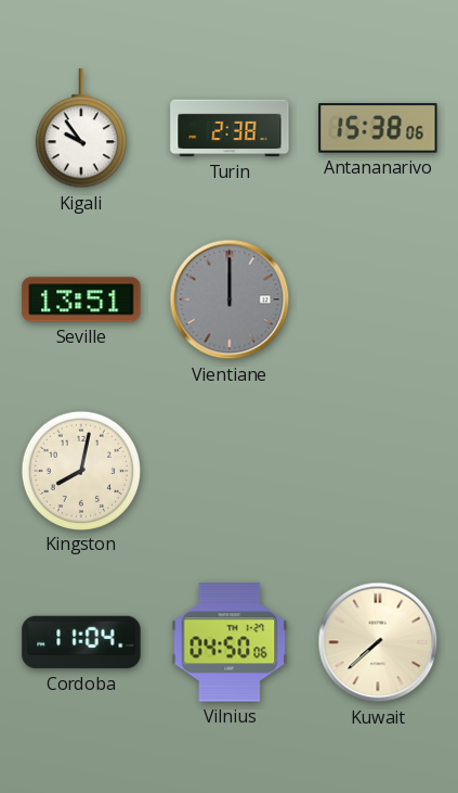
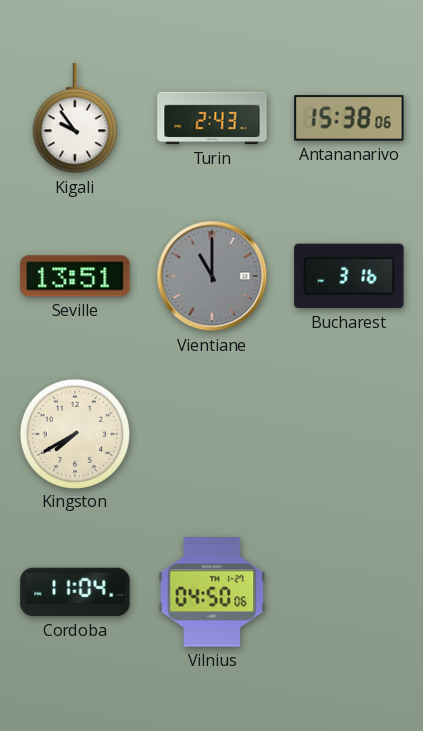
Turin: 2:38 -> 2:43 (212, 118)
Vientiane: 12:00 -> 11:00 (212, 276)
Bucharest: none -> 3:16 (349, 276)
Kingston: 8:02 -> 7:40 (74, 433)
Kuwait: 7:38 -> none (378, 642)
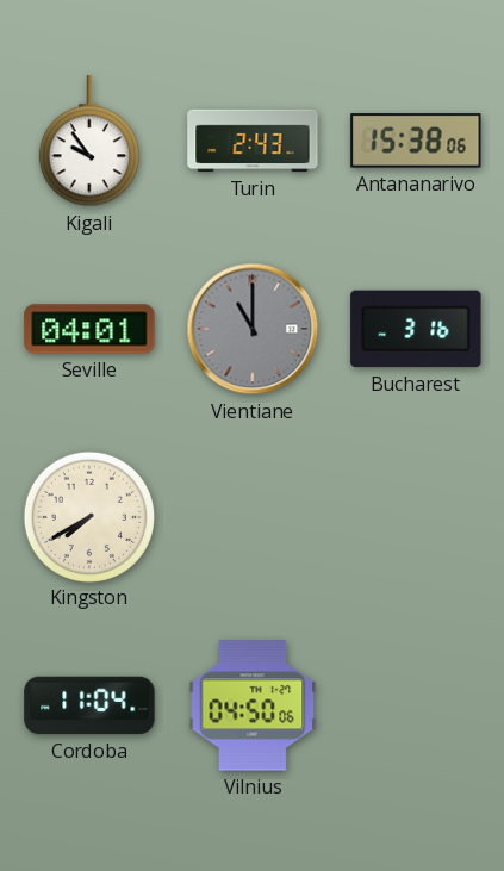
Seville: 13:51 -> 04:01 (89, 329)
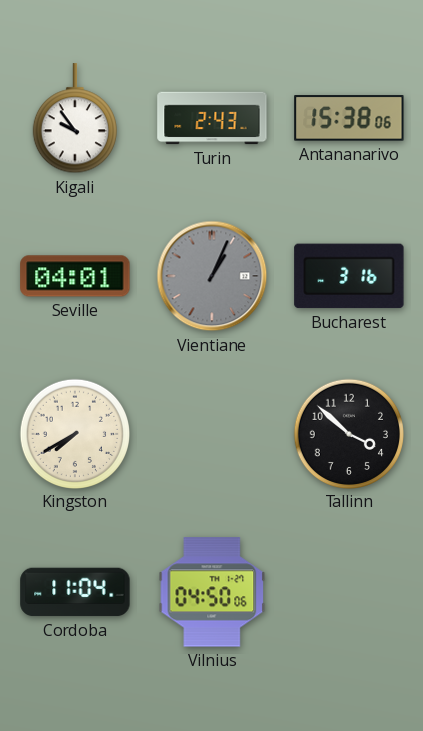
Vientiane: 11:00 -> 1:04 (212, 276)
Tallinn: none -> 3:52 (348, 433)
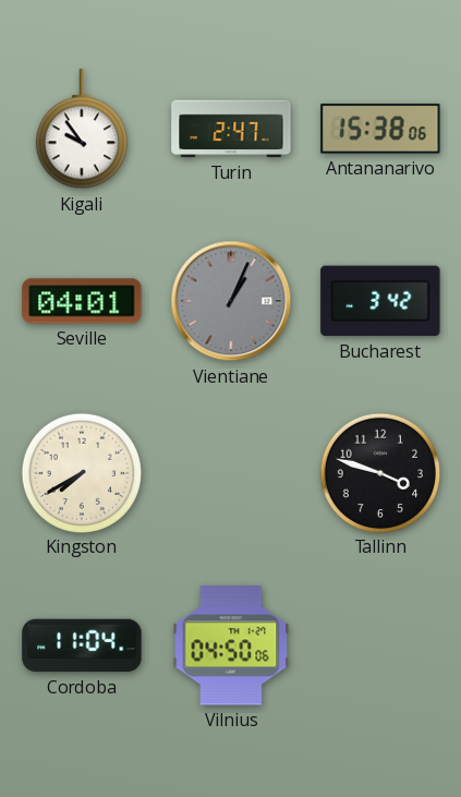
Turin: 2:43 -> 2:47 (231, 129)
Bucharest: 3:16 -> 3:42 (380, 301)
Tallinn: 3:52 -> 3:48 (379, 472)
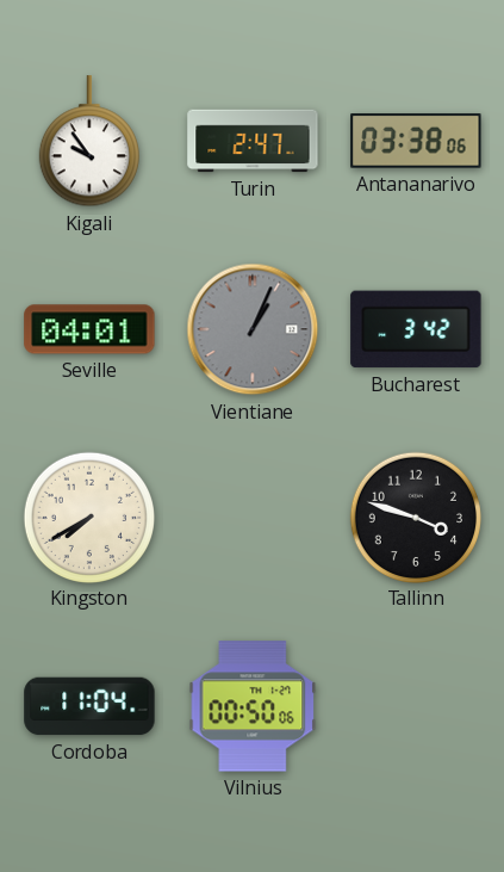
Antananarivo: 15:38 -> 03:38 (416, 141)
Vilnius: 04:50 -> 00:50 (253, 706)
